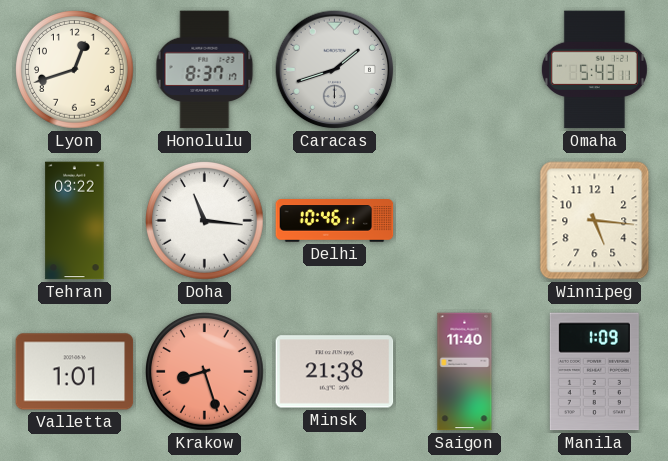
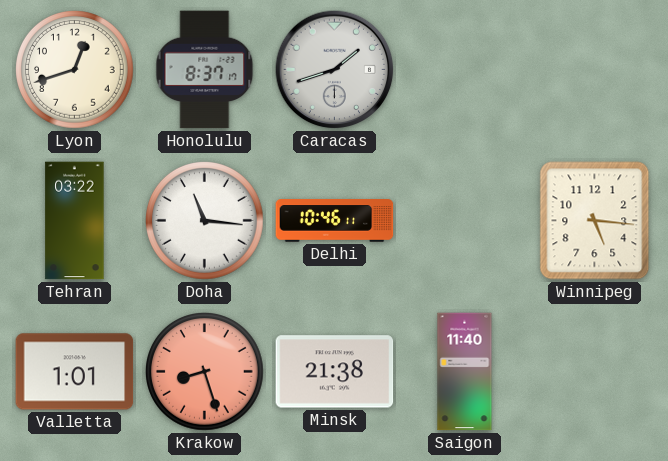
Omaha: 5:43 -> none (594, 70)
Manila: 1:09 -> none (594, 372)
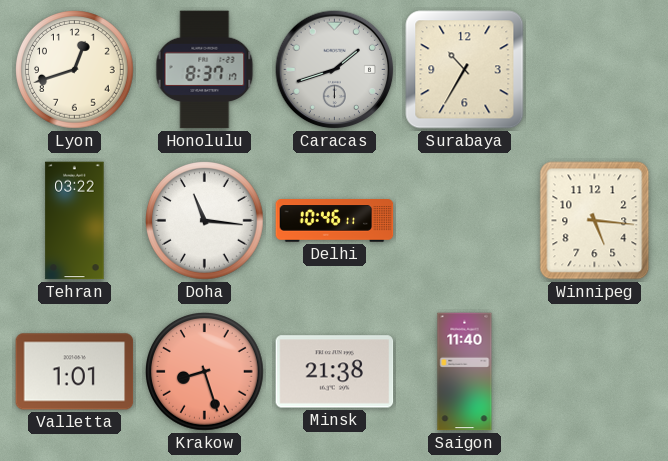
Surabaya: none -> 10:35 (465, 70)
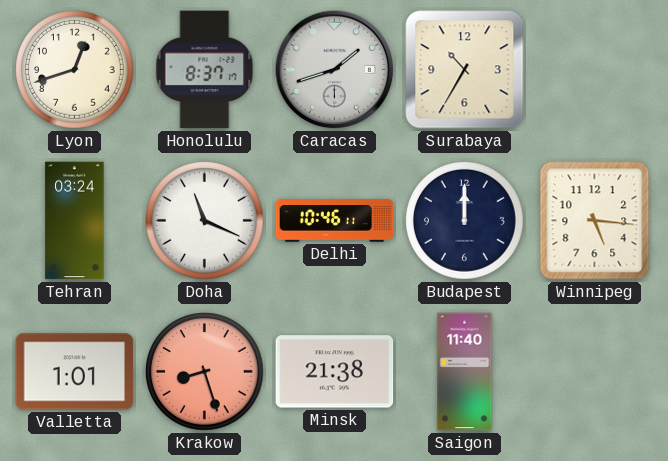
Tehran: 03:22 -> 03:24 (75, 221)
Doha: 11:16 -> 11:19 (205, 221)
Budapest: none -> 12:00 (465, 221)
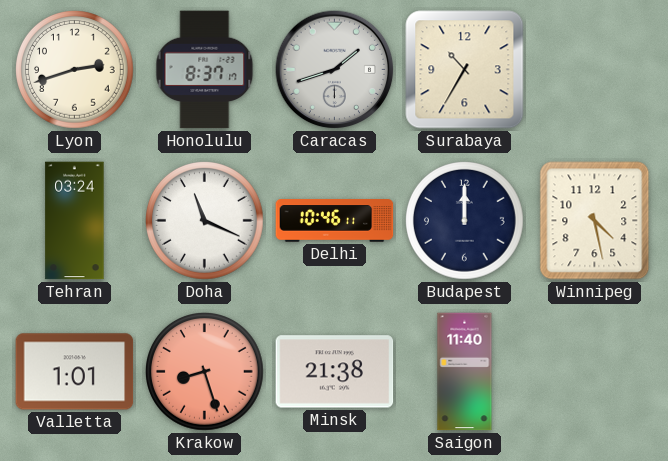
Lyon: 12:42 -> 2:42 (75, 70)
Winnipeg: 5:16 -> 4:28 (595, 221)
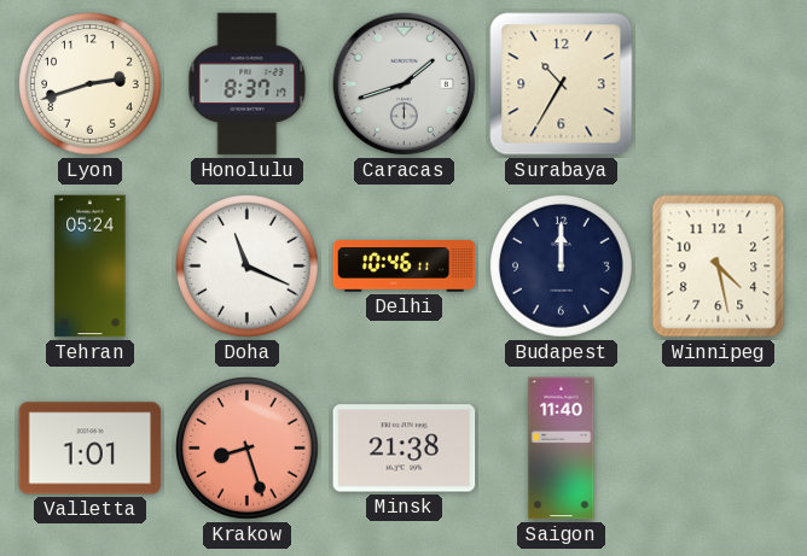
Tehran: 03:24 -> 05:24 (91, 267)
